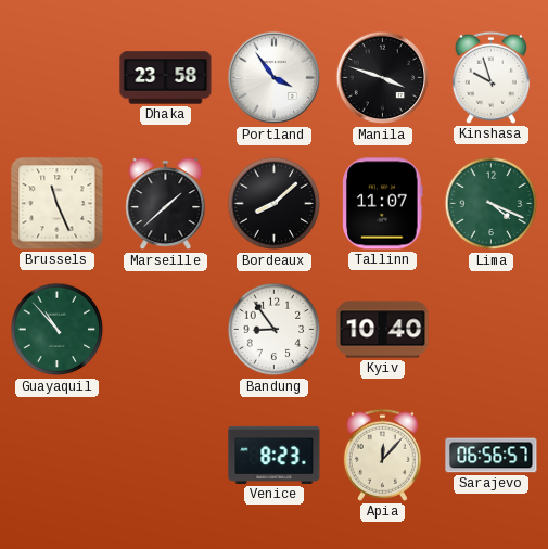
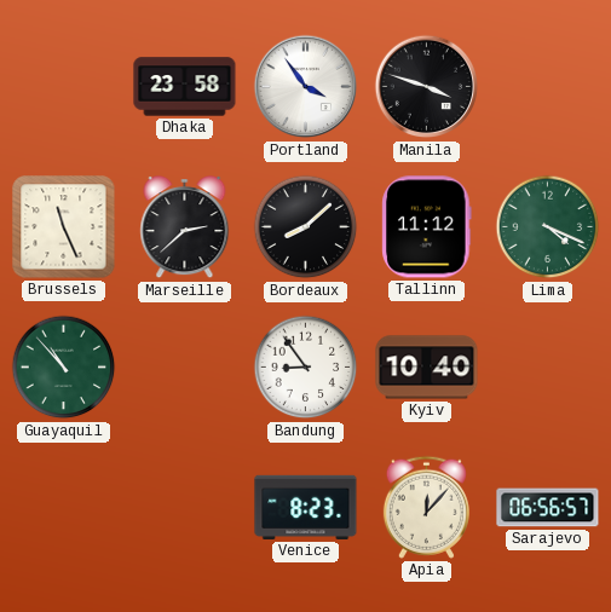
Kinshasa: 9:57 -> none (490, 77)
Marseille: 1:38 -> 2:38 (185, 229)
Tallinn: 11:07 -> 11:12 (427, 227)
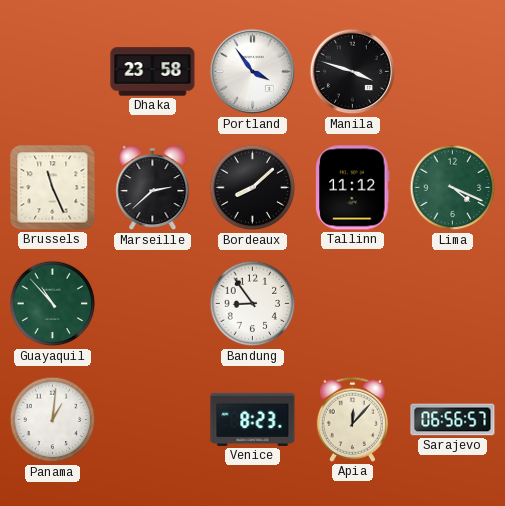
Kyiv: 10:40 -> none (427, 368)
Panama: none -> 1:01 (53, 420)
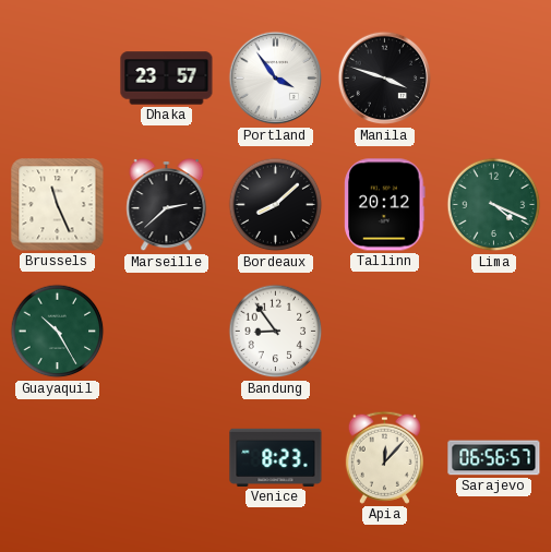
Dhaka: 23:58 -> 23:57 (167, 79)
Tallinn: 11:12 -> 20:12 (385, 205)
Guayaquil: 10:53 -> 10:25 (58, 332)
Panama: 1:01 -> none (53, 420)
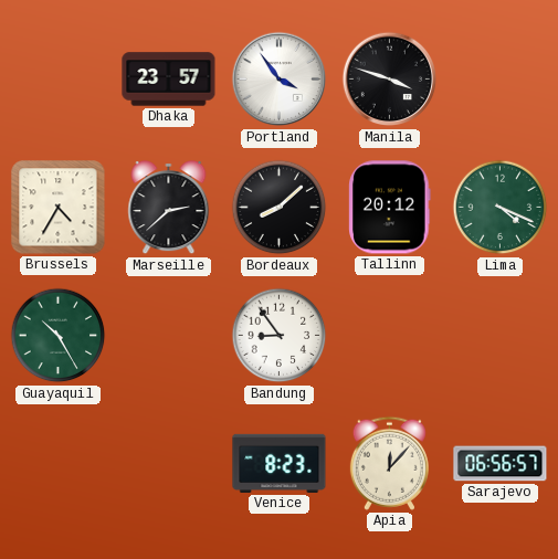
Brussels: 11:26 -> 4:35 (59, 208)
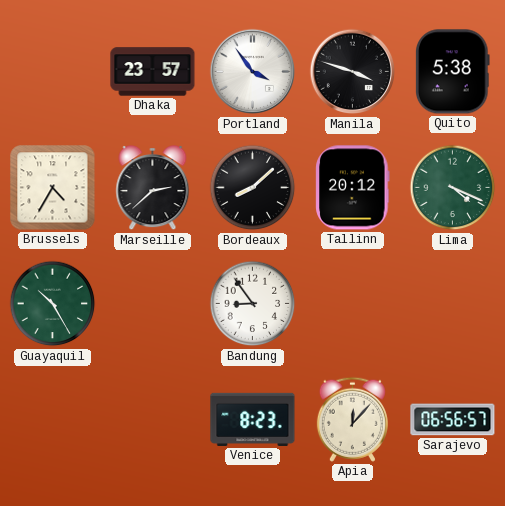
Quito: none -> 5:38 (453, 72)
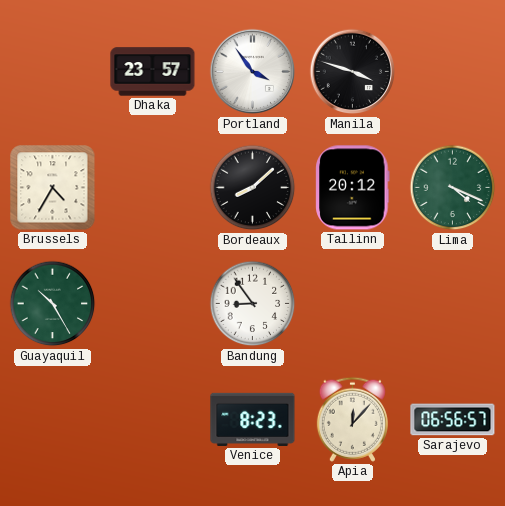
Quito: 5:38 -> none (453, 72)
Marseille: 2:38 -> none (153, 189)
